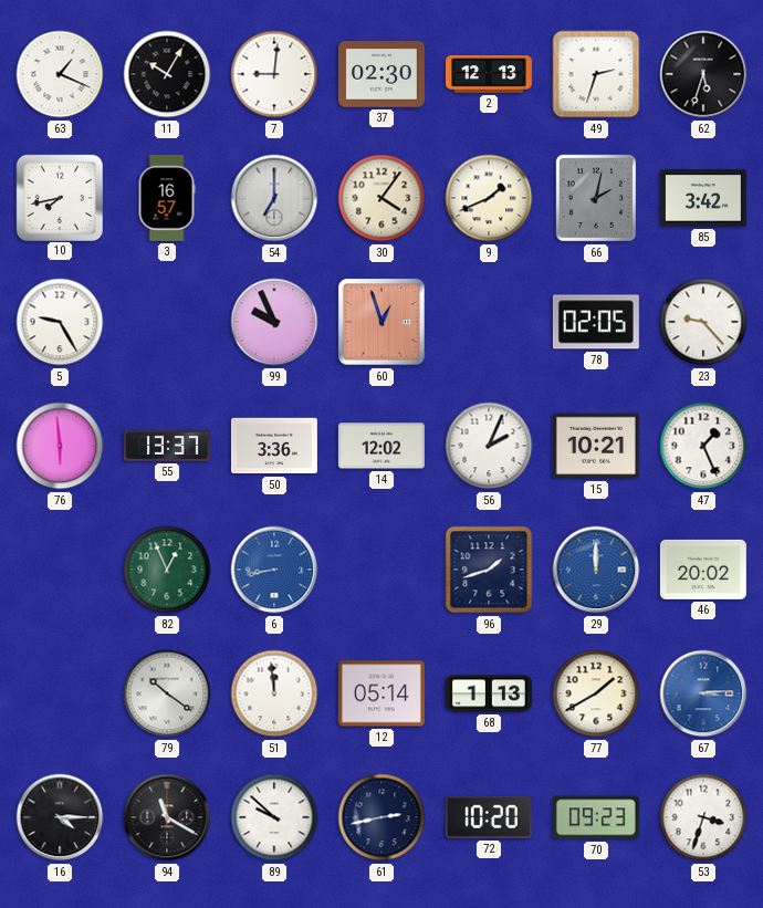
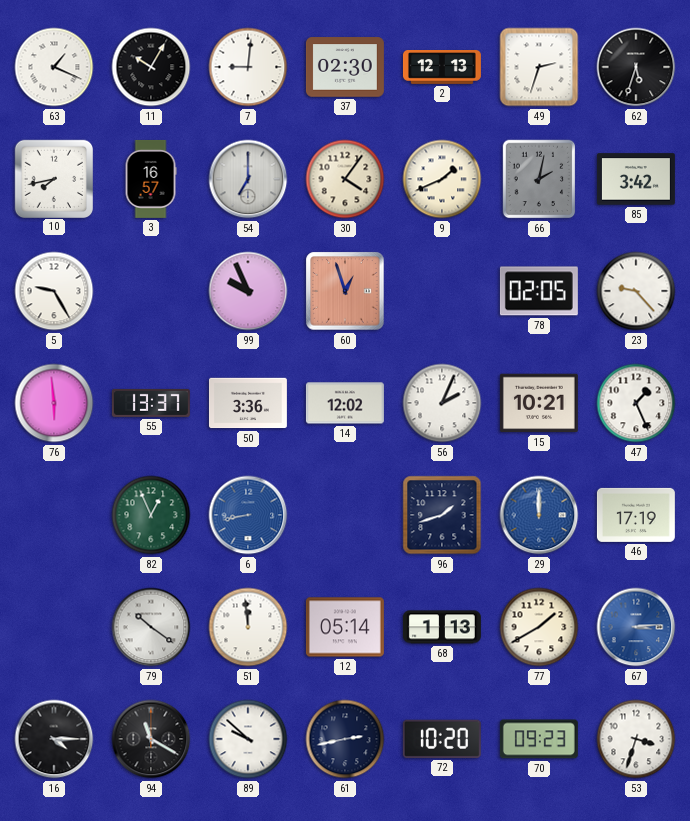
46: 20:02 -> 17:19 (636, 515)
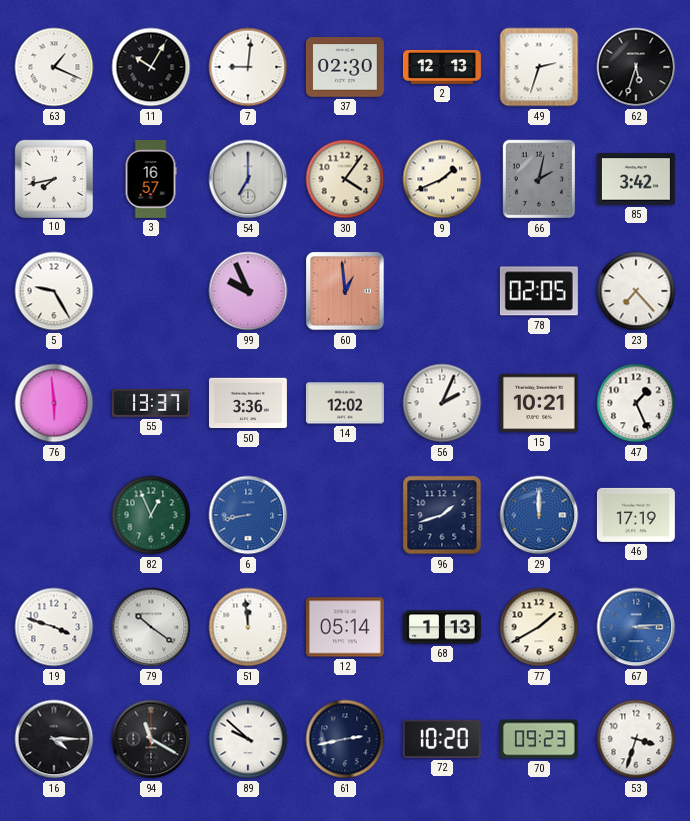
60: 12:57 -> 12:59 (345, 291)
23: 9:23 -> 7:23 (636, 291)
19: none -> 3:48 (54, 627)
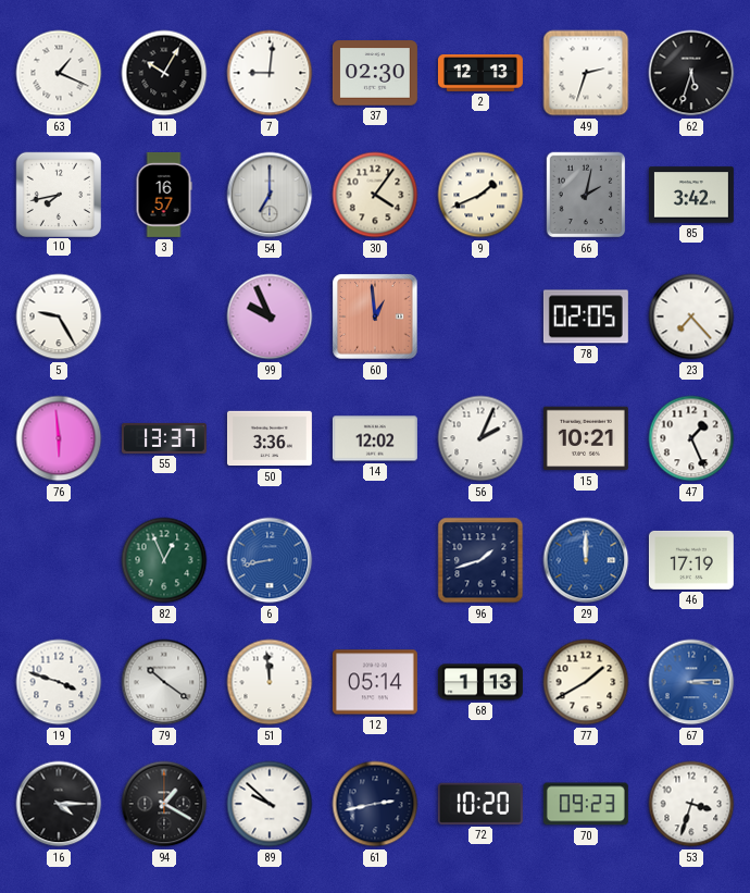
94: 11:20 -> 1:20 (164, 804)
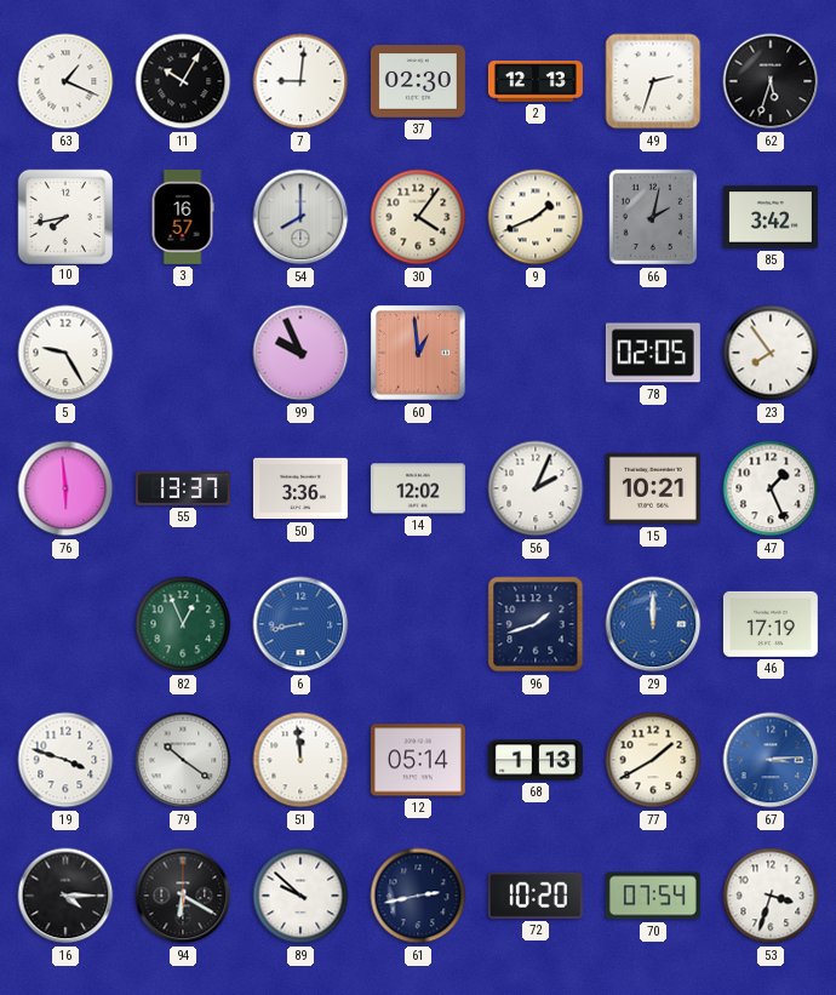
54: 7:00 -> 8:00 (300, 217)
23: 7:23 -> 7:54 (771, 353)
94: 1:20 -> 6:20 (183, 896)
70: 09:23 -> 07:54 (653, 896)
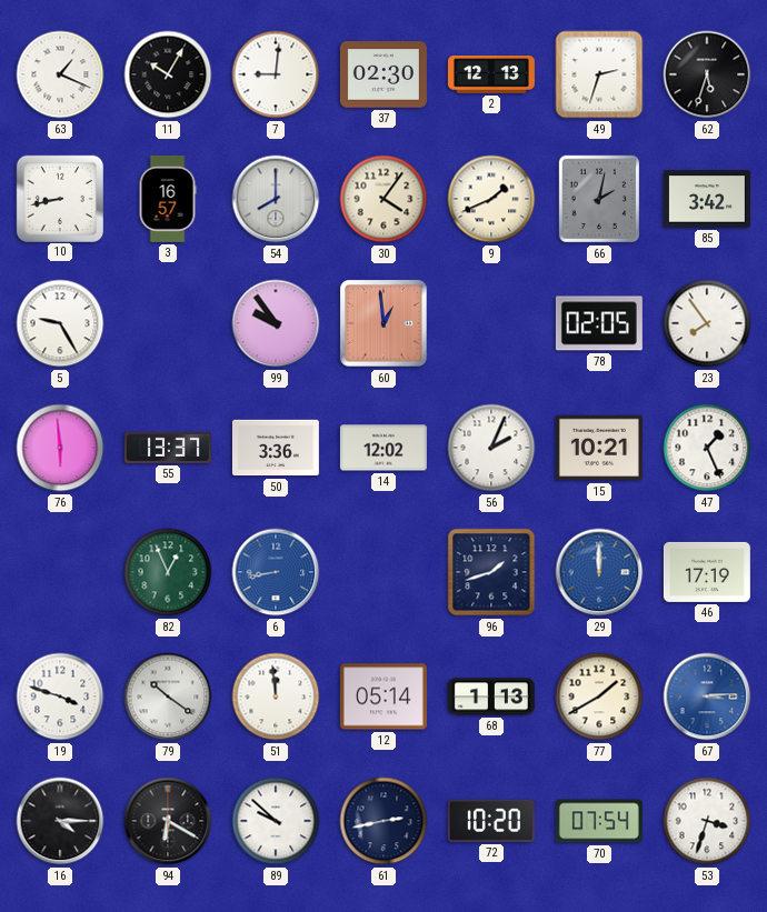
10: 7:43 -> 8:43 (59, 198)
99: 9:56 -> 9:54 (276, 323)
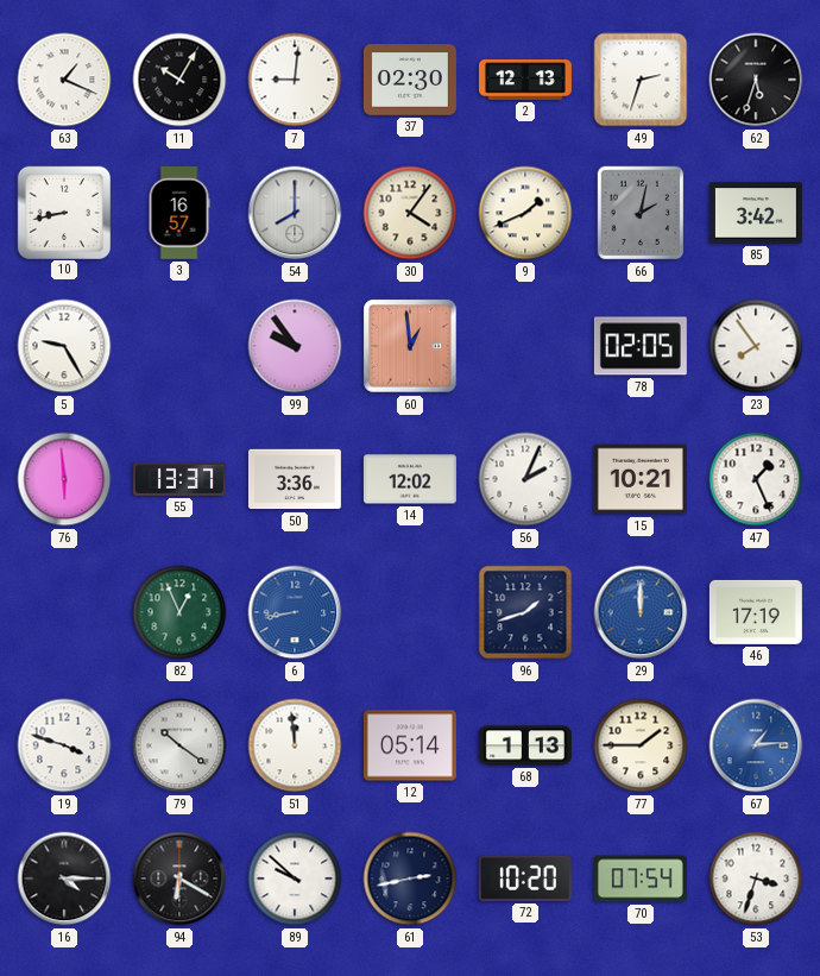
77: 1:40 -> 1:45 (641, 745)
67: 3:14 -> 1:14 (756, 745)
